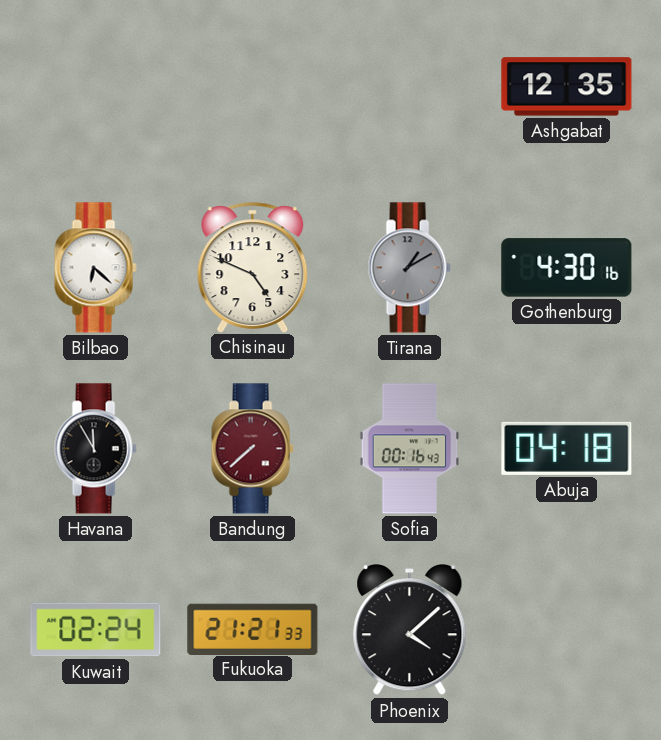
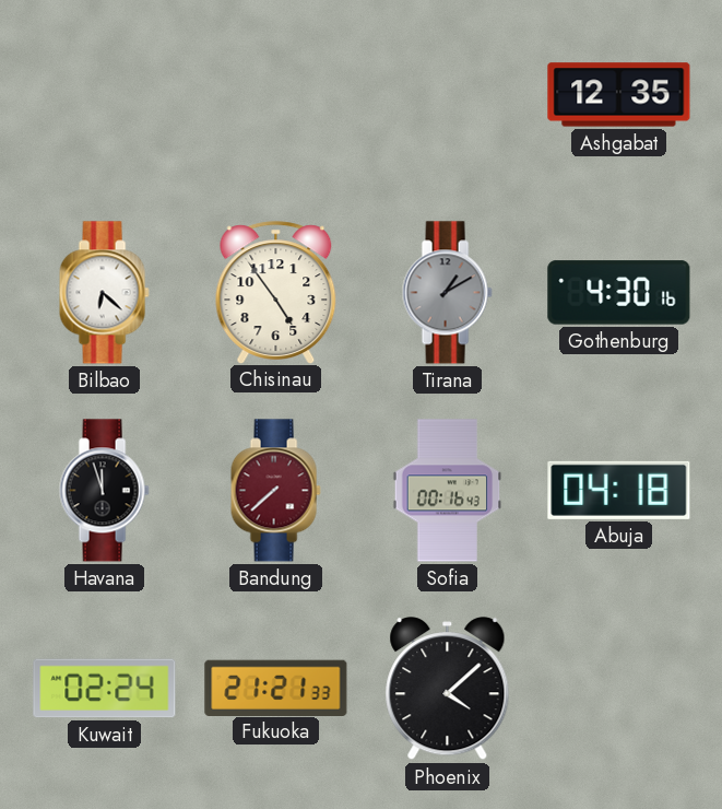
Chisinau: 4:49 -> 4:54 (276, 292)
Havana: 11:55 -> 11:57 (104, 491)
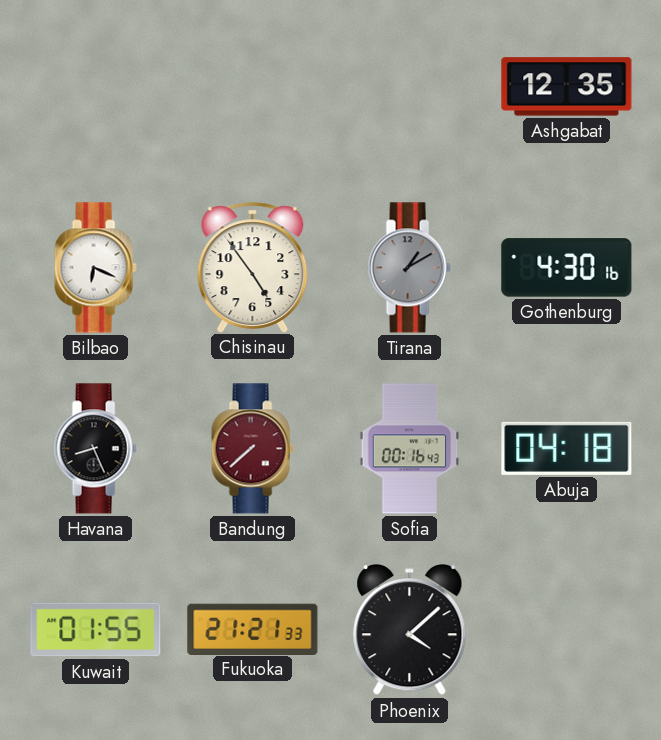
Bilbao: 6:22 -> 6:19 (95, 268)
Havana: 11:57 -> 8:26 (95, 449)
Kuwait: 02:24 -> 01:55 (96, 630)
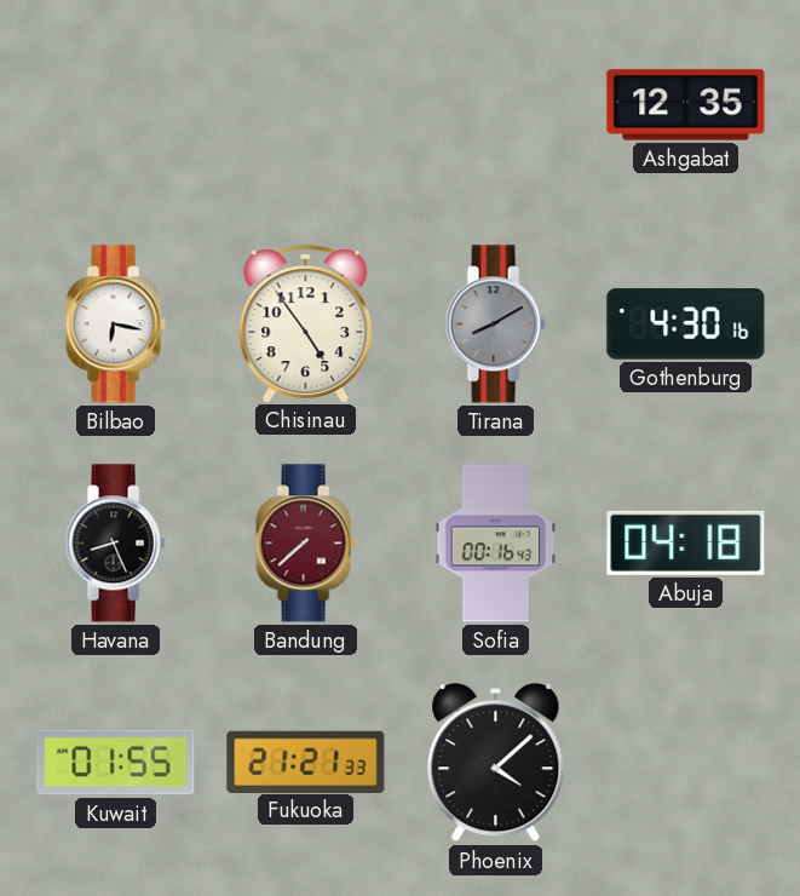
Bilbao: 6:19 -> 6:17 (115, 324)
Tirana: 1:10 -> 8:10 (495, 324)
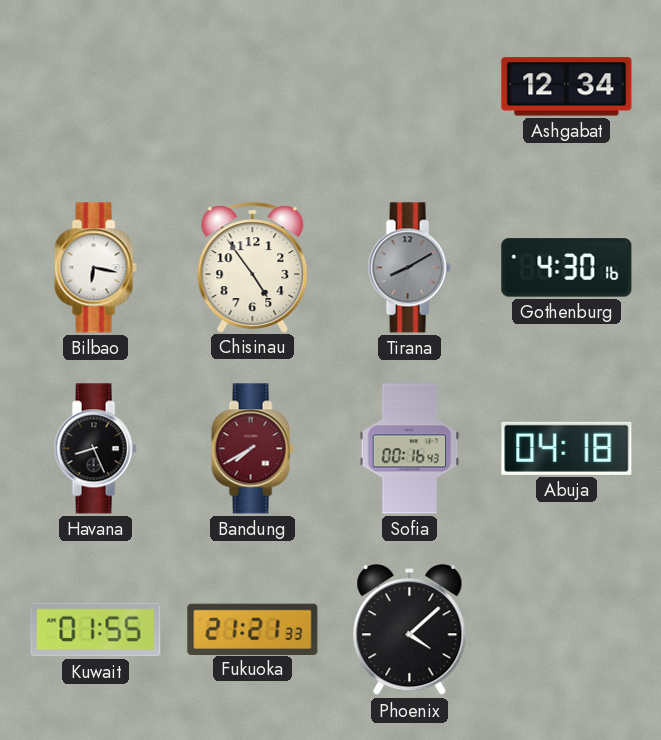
Ashgabat: 12:35 -> 12:34 (567, 87)
Bandung: 7:38 -> 7:40 (252, 449)
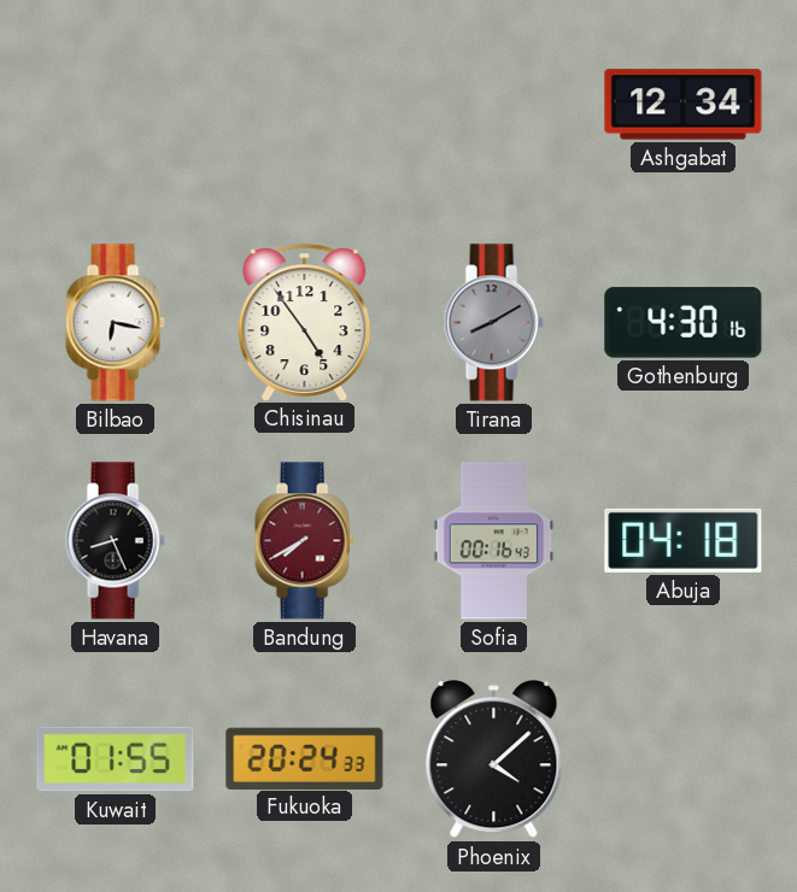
Fukuoka: 21:21 -> 20:24 (305, 758)
